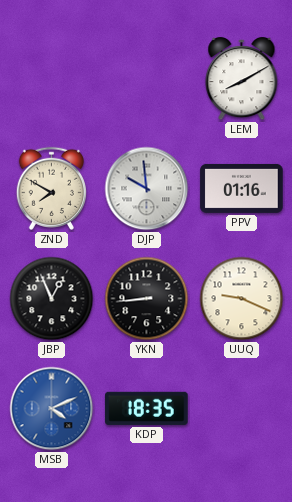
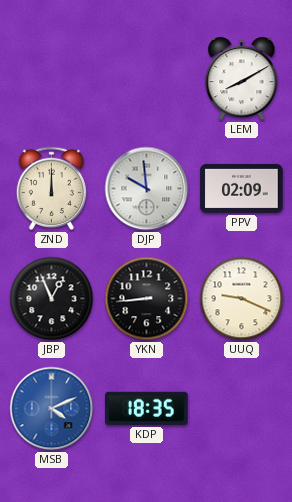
ZND: 7:50 -> 12:00 (51, 188)
PPV: 01:16 -> 02:09 (242, 188)
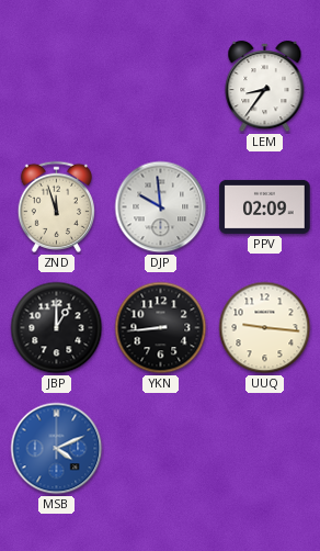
LEM: 8:10 -> 8:36 (265, 87)
ZND: 12:00 -> 11:57 (56, 206)
JBP: 12:56 -> 1:00 (57, 328)
UUQ: 9:19 -> 9:16 (265, 328)
KDP: 18:35 -> none (147, 408)
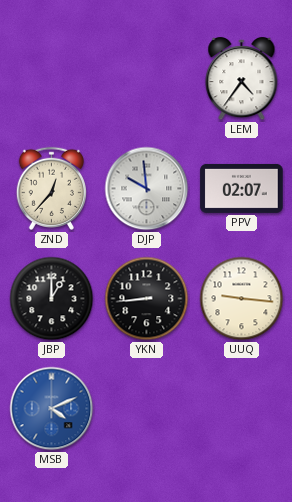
LEM: 8:36 -> 4:36 (242, 79)
ZND: 11:57 -> 12:37 (51, 188)
PPV: 02:09 -> 02:07 (242, 188)
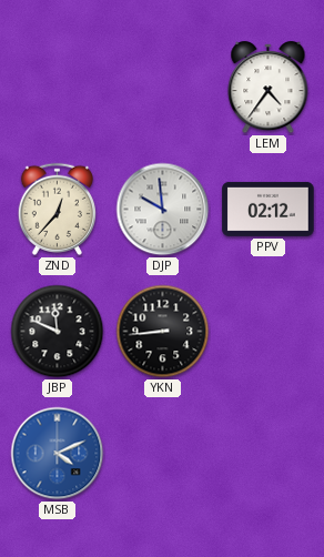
PPV: 02:07 -> 02:12 (269, 209)
JBP: 1:00 -> 11:49 (58, 332)
UUQ: 9:16 -> none (242, 299)
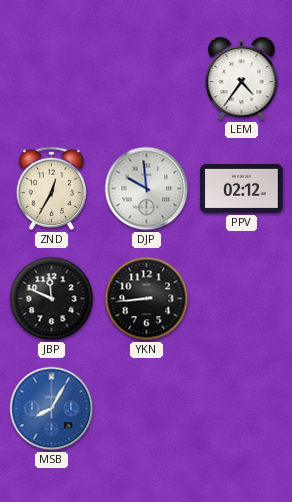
ZND: 12:37 -> 12:35 (51, 188)
MSB: 4:11 -> 8:05 (52, 409)
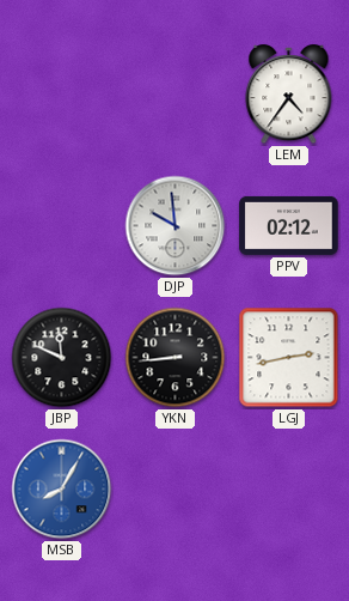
ZND: 12:35 -> none (51, 188)
LGJ: none -> 2:43 (289, 358)
